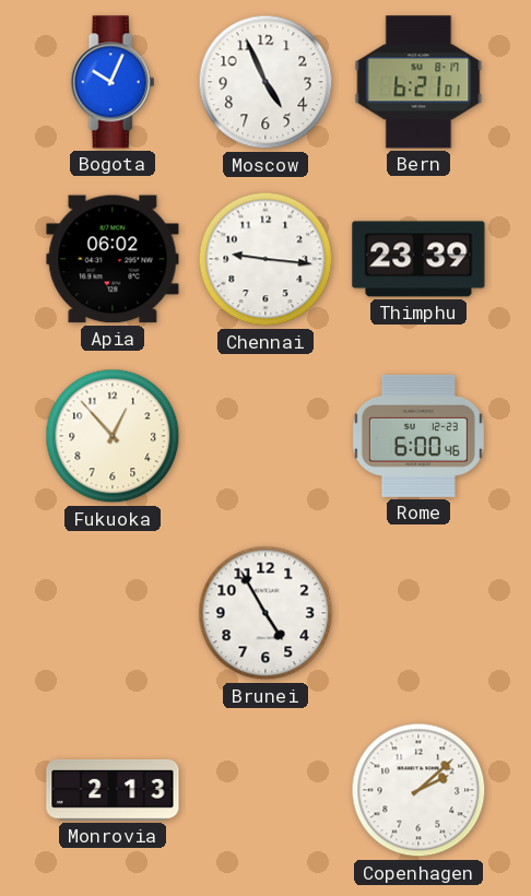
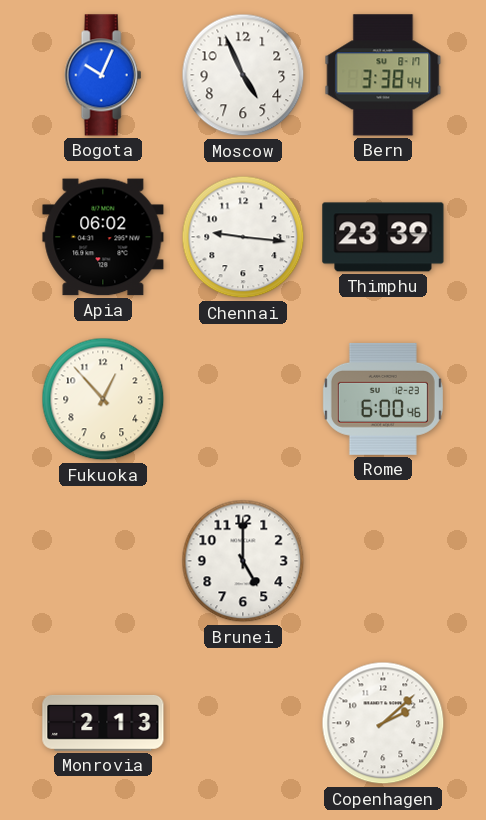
Bern: 6:21 -> 3:38 (383, 75)
Brunei: 4:55 -> 5:00 (243, 561)
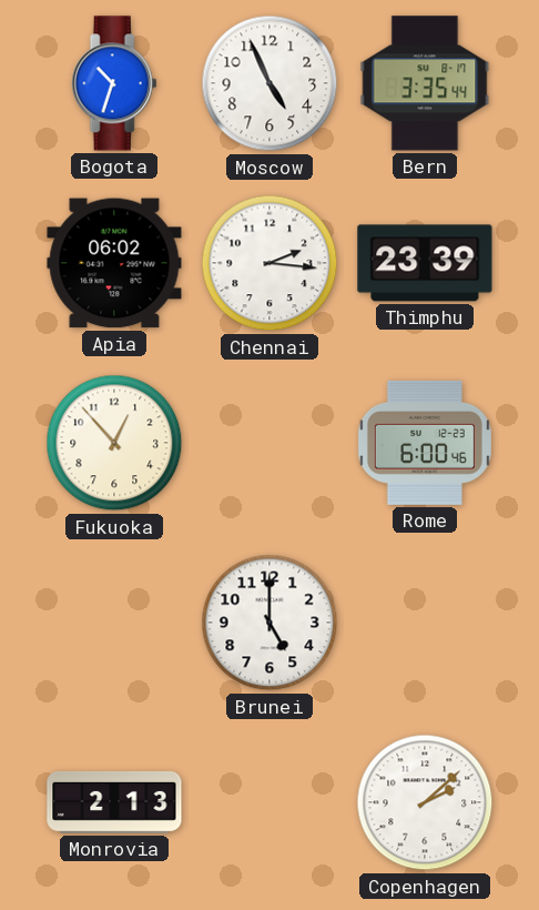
Bogota: 10:04 -> 10:33 (114, 83)
Bern: 3:38 -> 3:35 (425, 83)
Chennai: 9:16 -> 2:16 (269, 263)
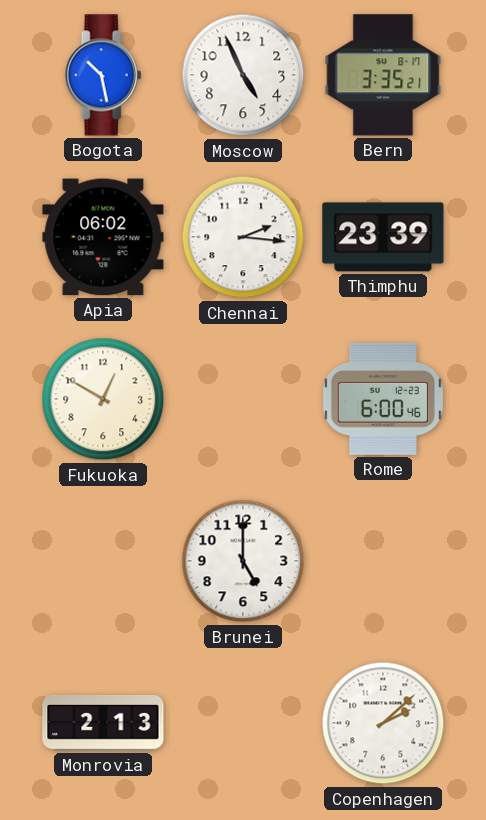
Bogota: 10:33 -> 10:28 (103, 75)
Bern: 3:35:44 -> 3:35:21 (383, 75)
Fukuoka: 12:53 -> 12:50 (103, 399)
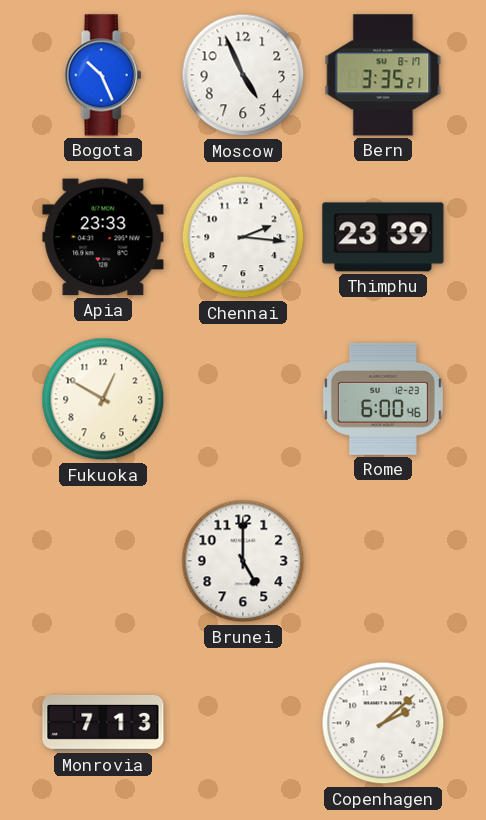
Bogota: 10:28 -> 10:26 (103, 75)
Apia: 06:02 -> 23:33 (103, 237)
Monrovia: 2:13 -> 7:13 (103, 723)
